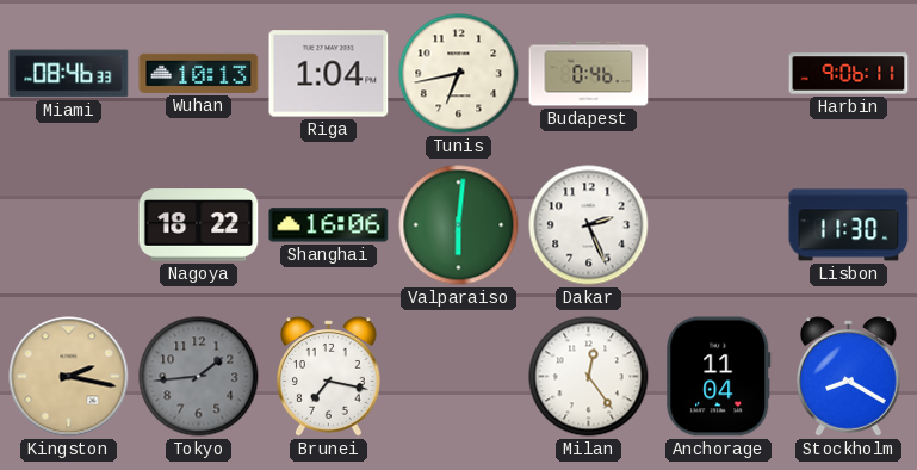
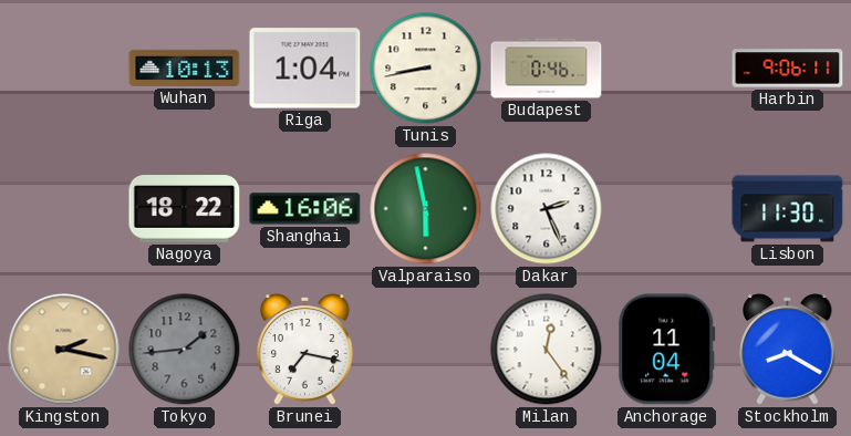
Miami: 08:46 -> none (69, 74)
Tunis: 6:43 -> 8:43 (426, 69)
Valparaiso: 6:01 -> 5:58 (426, 209)
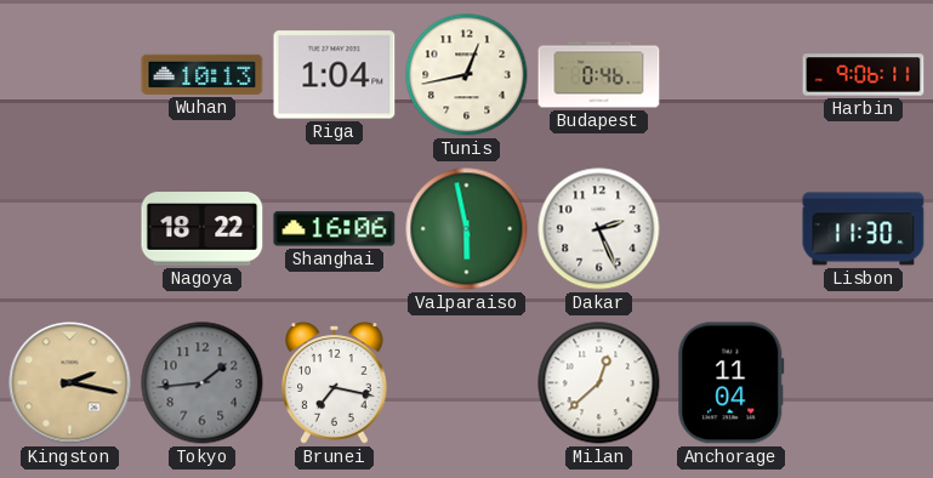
Tunis: 8:43 -> 12:43 (467, 75)
Milan: 12:24 -> 12:38 (599, 383)
Stockholm: 8:20 -> none (788, 350)
